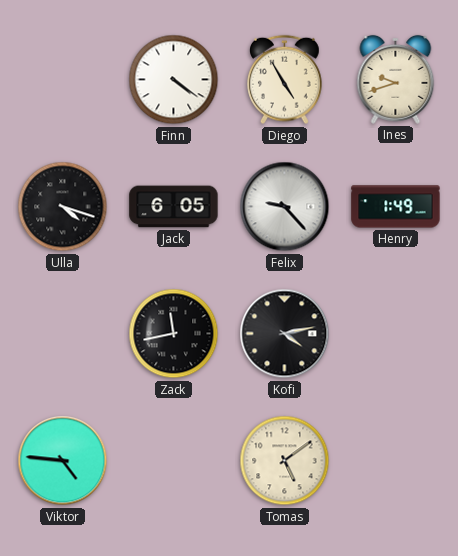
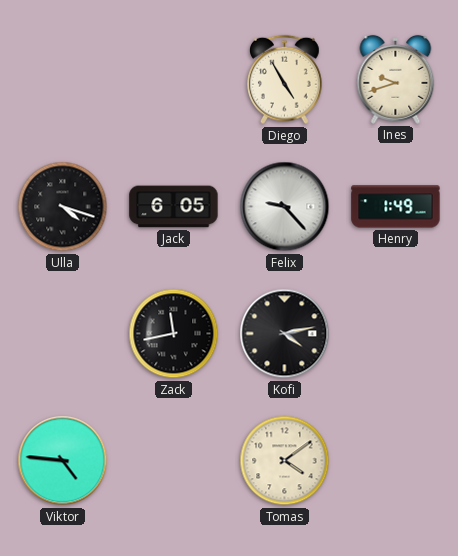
Finn: 4:21 -> none (174, 80)
Tomas: 5:09 -> 4:09 (285, 461)
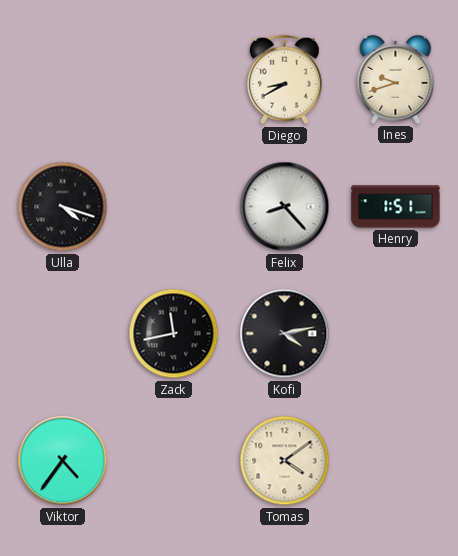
Diego: 4:55 -> 8:40 (285, 80)
Jack: 6:05 -> none (174, 207)
Felix: 9:23 -> 8:23 (285, 207)
Henry: 1:49 -> 1:51 (396, 207)
Viktor: 4:46 -> 4:36 (63, 461)
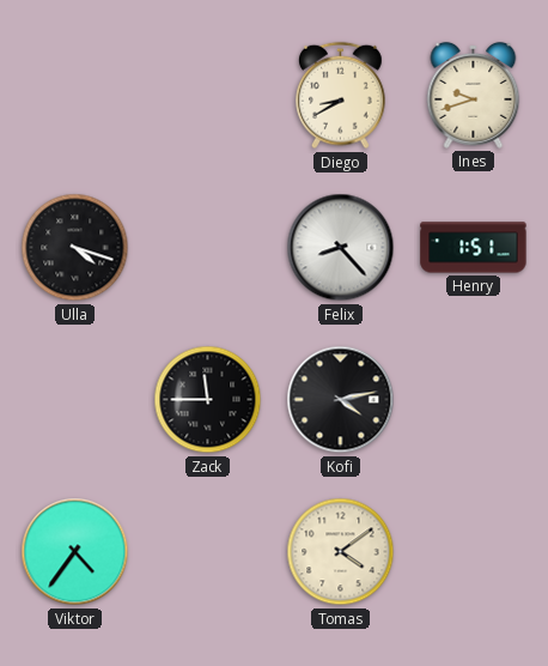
Zack: 11:43 -> 11:45 (208, 400)
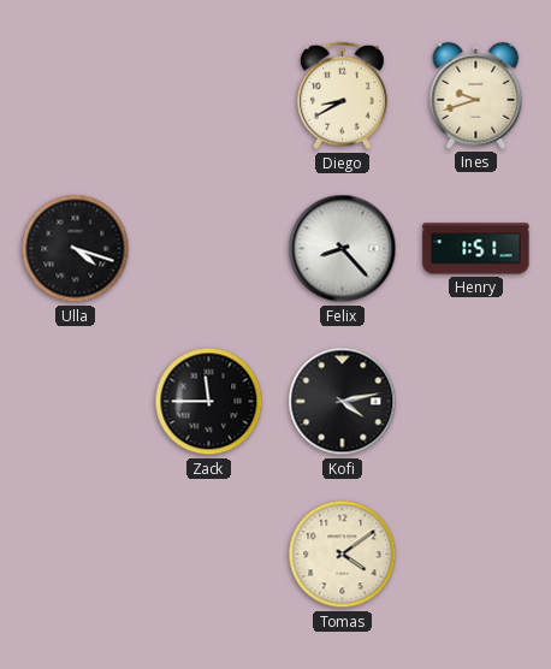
Viktor: 4:36 -> none (75, 552)
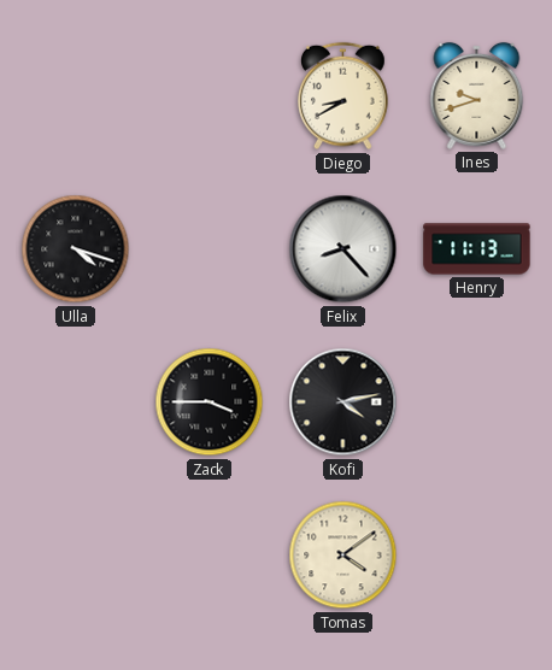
Henry: 1:51 -> 11:13 (477, 249)
Zack: 11:45 -> 3:45 (210, 402)
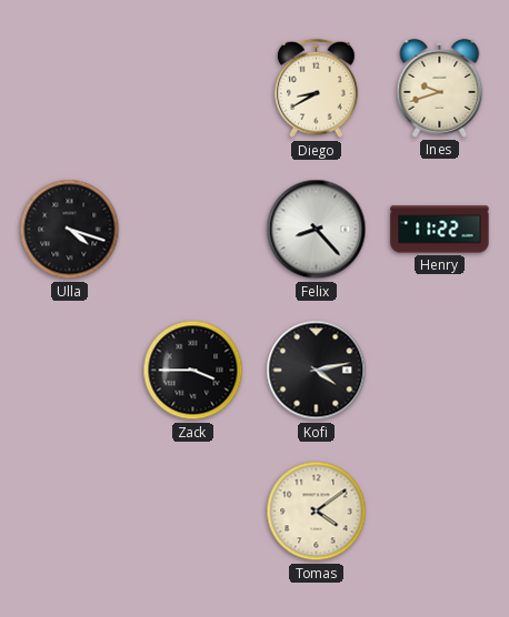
Henry: 11:13 -> 11:22 (440, 230)
